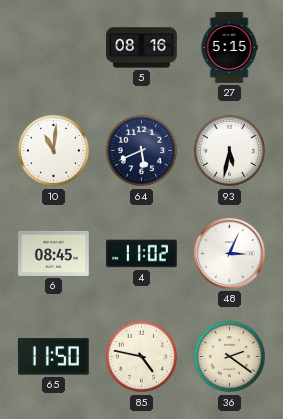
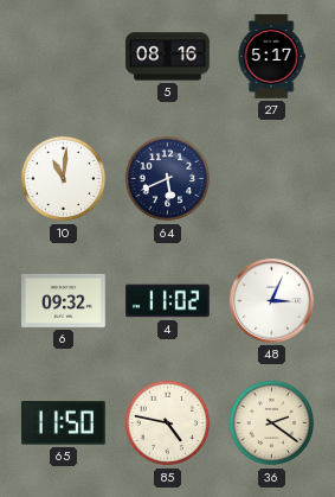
27: 5:15 -> 5:17 (271, 57)
93: 5:32 -> none (230, 151)
6: 08:45 -> 09:32 (64, 300)
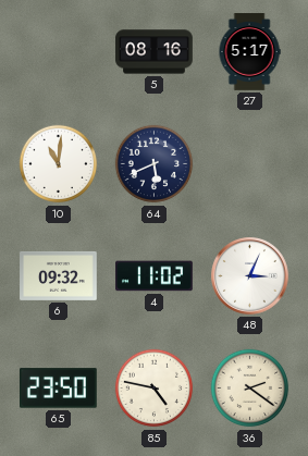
65: 11:50 -> 23:50 (59, 389)
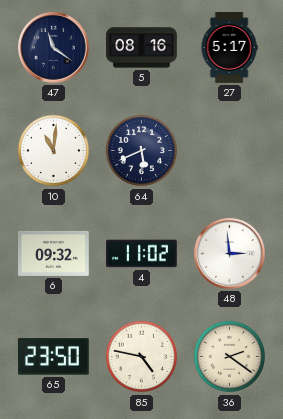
47: none -> 11:21 (54, 48)
48: 3:04 -> 2:59 (230, 254)
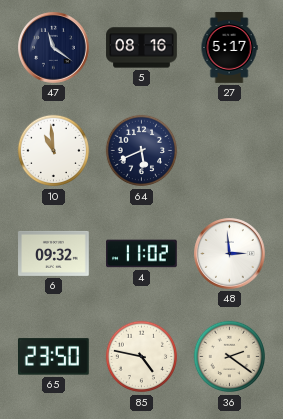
10: 11:01 -> 10:59 (54, 151)
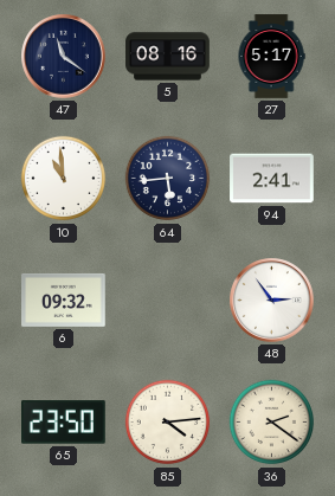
64: 5:41 -> 5:44 (168, 179)
94: none -> 2:41 (272, 179)
4: 11:02 -> none (142, 254)
48: 2:59 -> 2:54 (272, 301)
85: 4:47 -> 4:14 (168, 423)
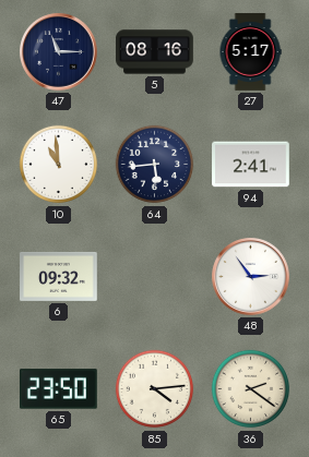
47: 11:21 -> 11:15 (59, 52)
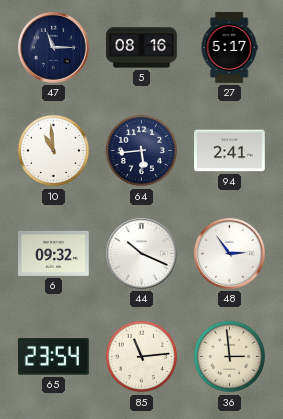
44: none -> 10:19 (142, 254)
65: 23:50 -> 23:54 (54, 357)
85: 4:14 -> 11:14 (142, 357)
36: 2:21 -> 2:59 (230, 357)
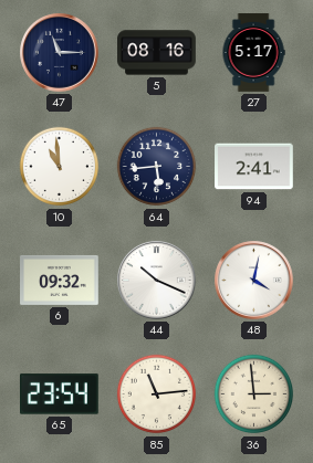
48: 2:54 -> 4:02 (254, 281)
